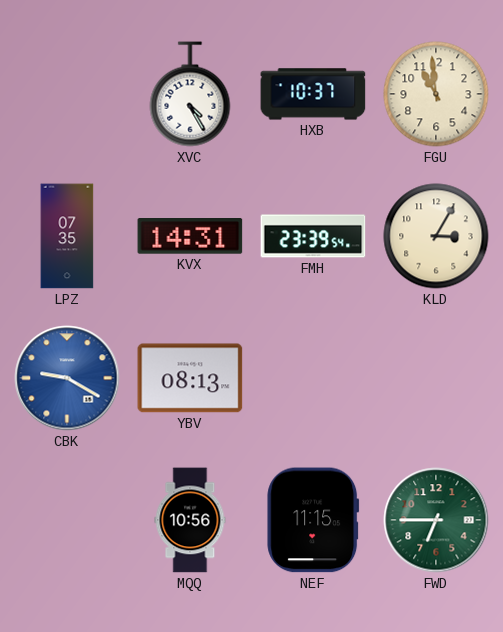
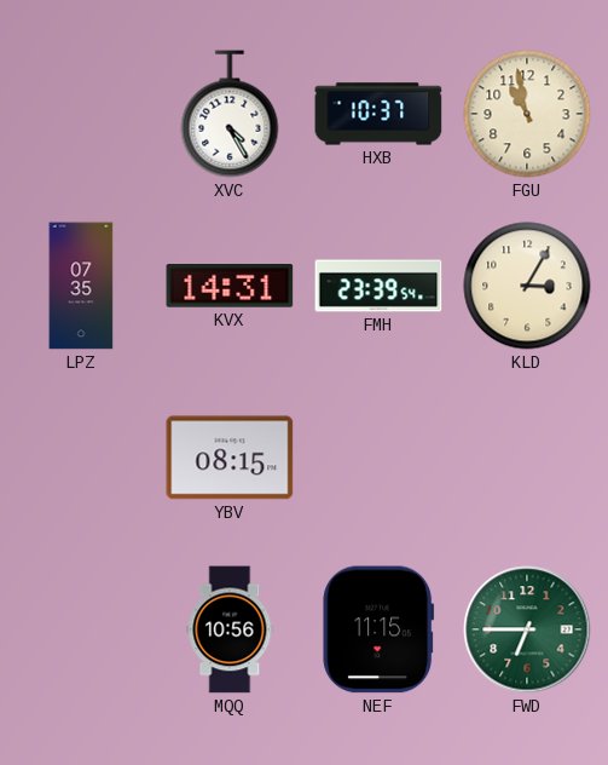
FGU: 10:59 -> 10:58 (527, 114)
CBK: 9:20 -> none (67, 378)
YBV: 08:13 -> 08:15 (230, 458)
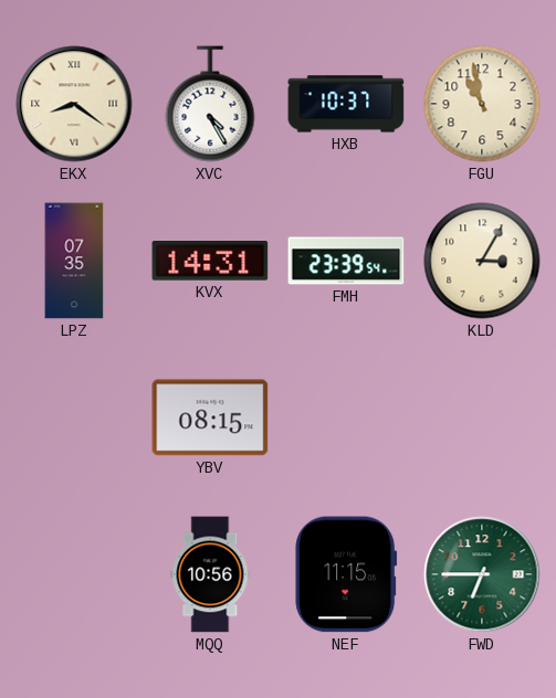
EKX: none -> 8:21 (74, 104)
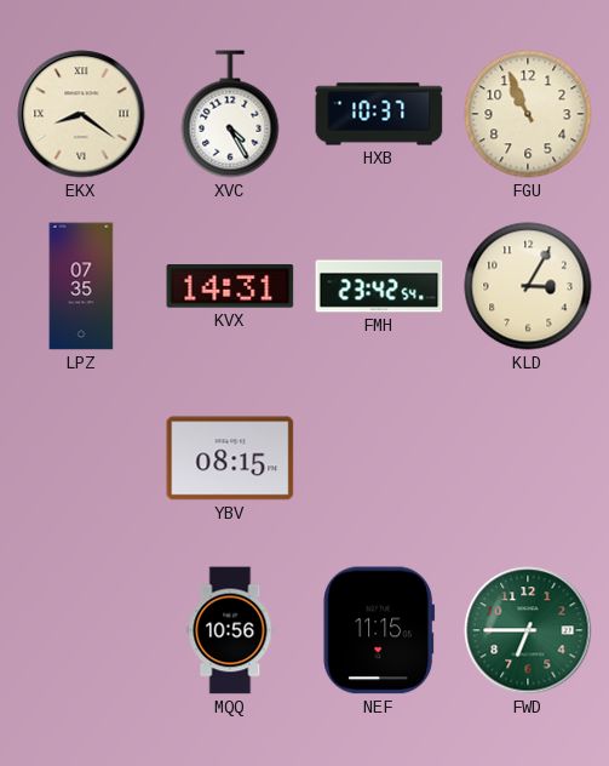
FGU: 10:58 -> 10:56 (528, 114)
FMH: 23:39 -> 23:42 (379, 286)
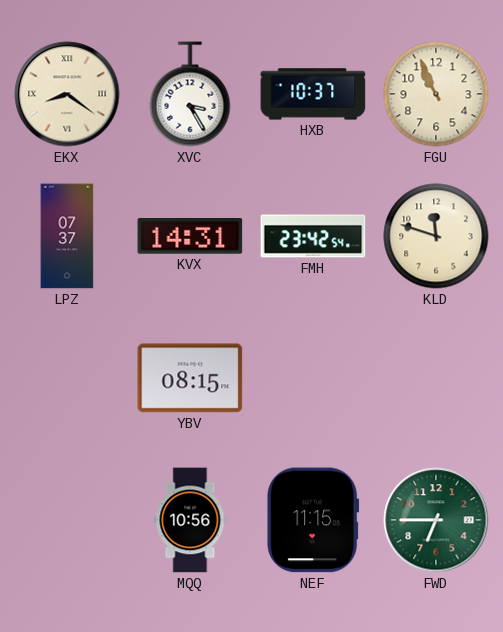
XVC: 4:25 -> 3:25 (190, 94)
LPZ: 07:35 -> 07:37 (67, 236)
KLD: 3:05 -> 11:48 (436, 236)
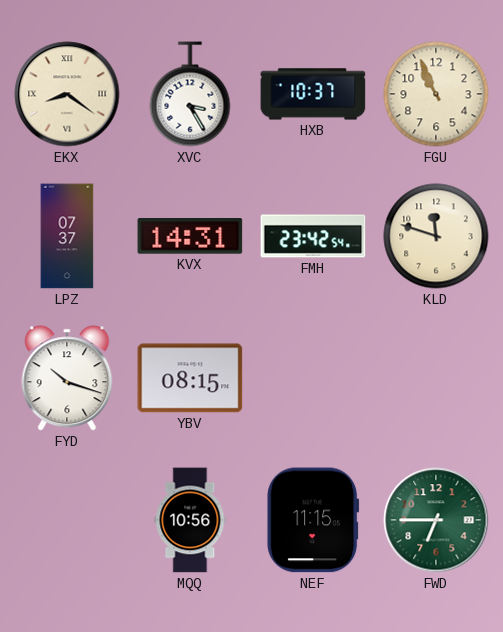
FYD: none -> 10:18 (67, 378)
